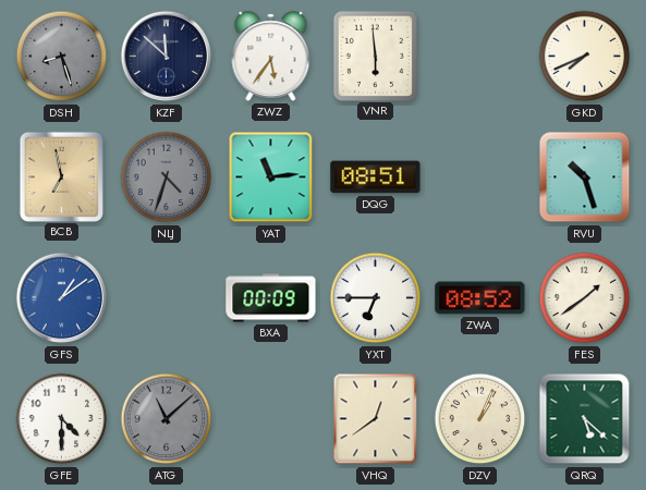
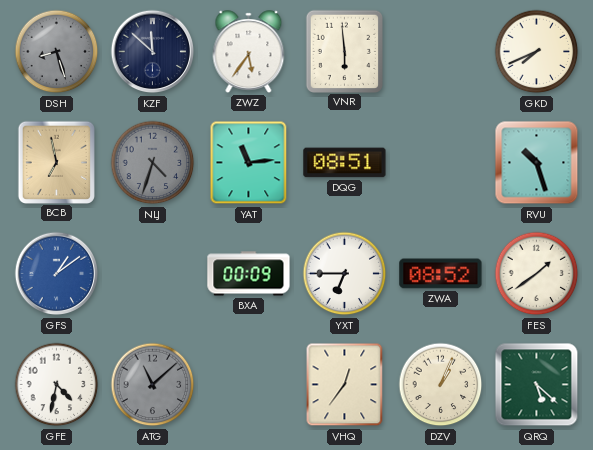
GFE: 4:30 -> 4:32 (57, 385)
VHQ: 12:39 -> 12:36 (345, 385)
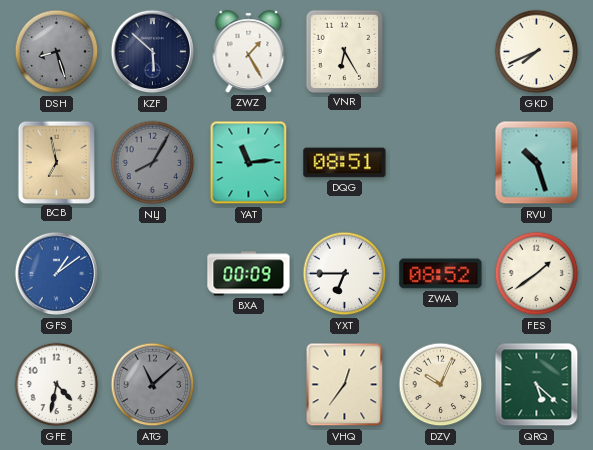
KZF: 11:52 -> 5:52 (153, 52)
ZWZ: 5:36 -> 1:25 (249, 52)
VNR: 5:59 -> 6:25 (344, 51)
NLJ: 4:33 -> 8:05 (153, 163)
DZV: 1:04 -> 10:04 (441, 385)
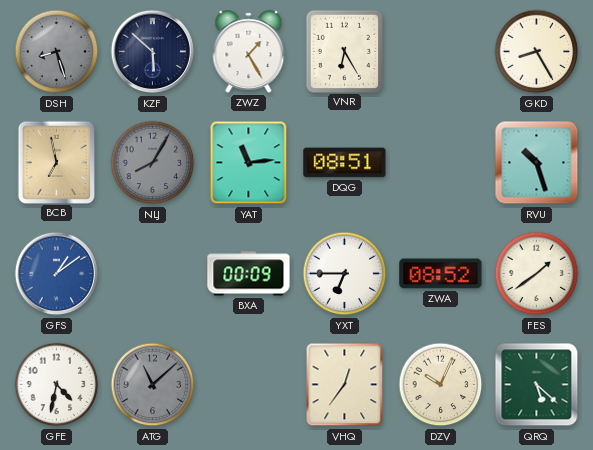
GKD: 7:41 -> 8:25 (537, 52)
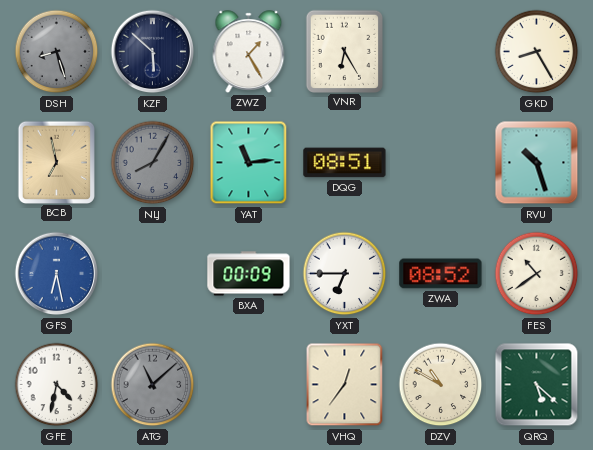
GFS: 1:09 -> 6:28 (57, 274)
FES: 1:39 -> 10:39 (537, 274)
DZV: 10:04 -> 10:50 (441, 385)
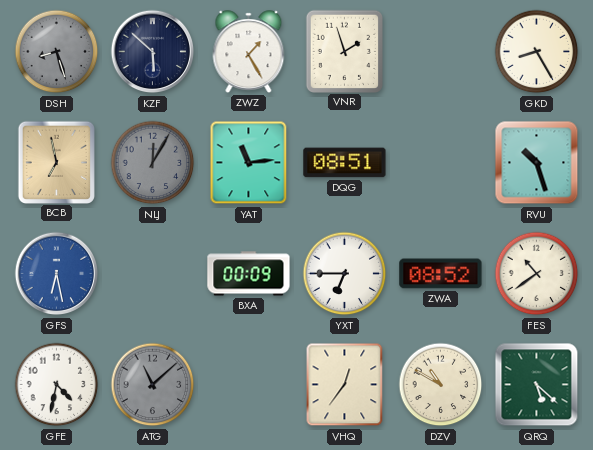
VNR: 6:25 -> 1:57 (344, 51)
NLJ: 8:05 -> 12:05 (153, 163)
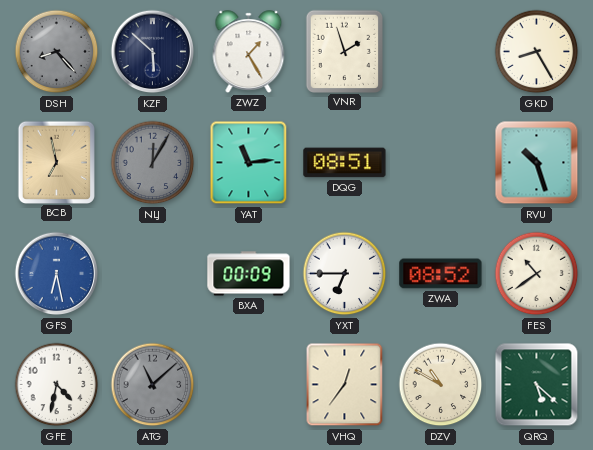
DSH: 8:27 -> 8:23 (57, 52)
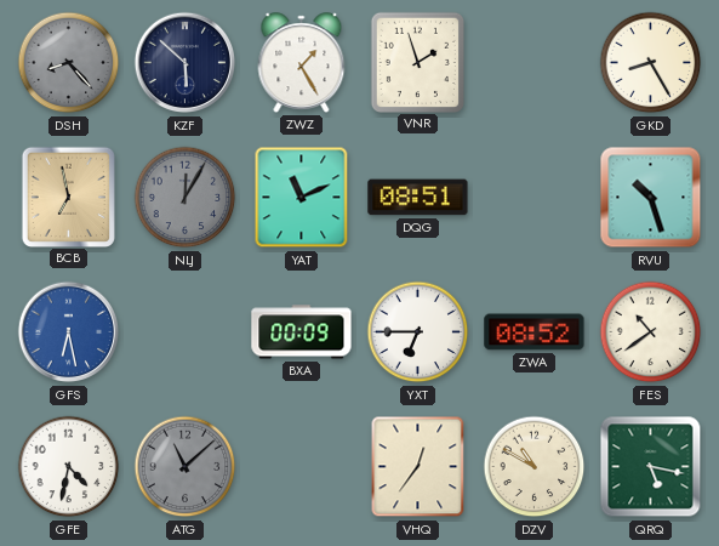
YAT: 11:14 -> 11:11 (302, 198)
QRQ: 5:22 -> 5:17 (651, 467)
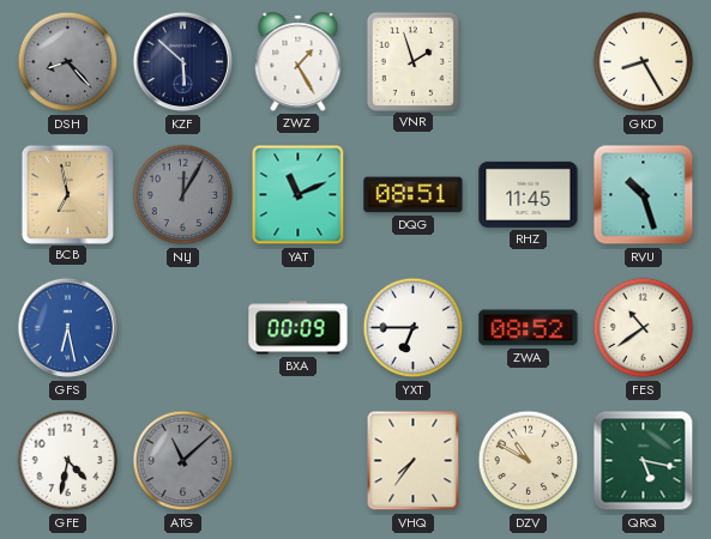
RHZ: none -> 11:45 (529, 194)
VHQ: 12:36 -> 7:36 (414, 461)
